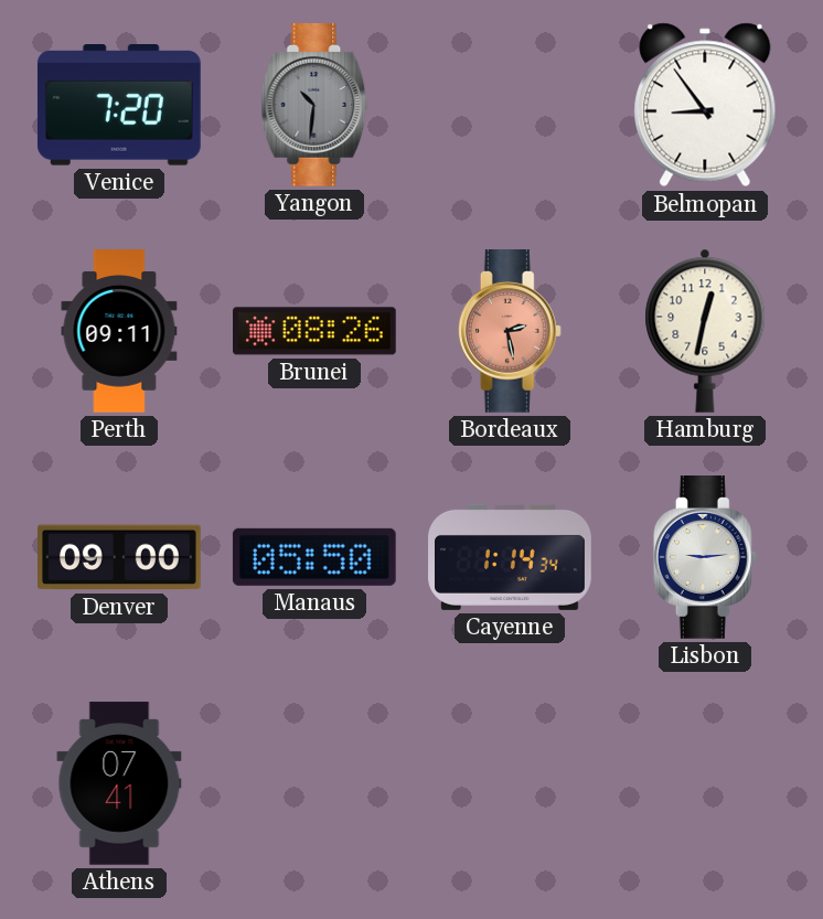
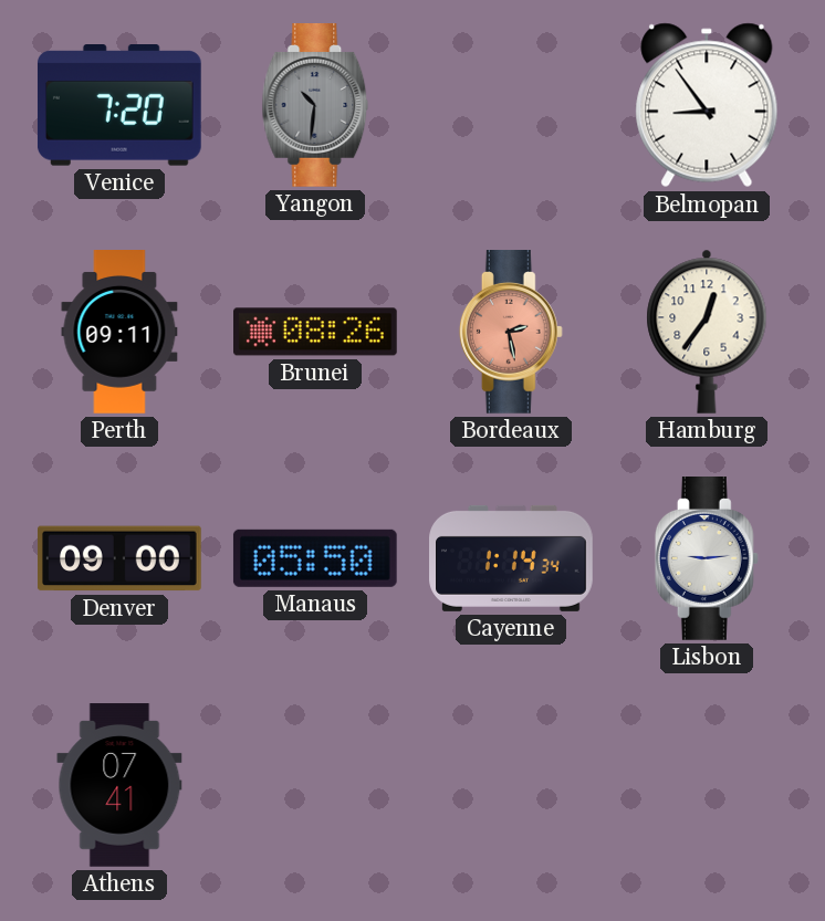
Hamburg: 12:32 -> 12:36 (707, 332)
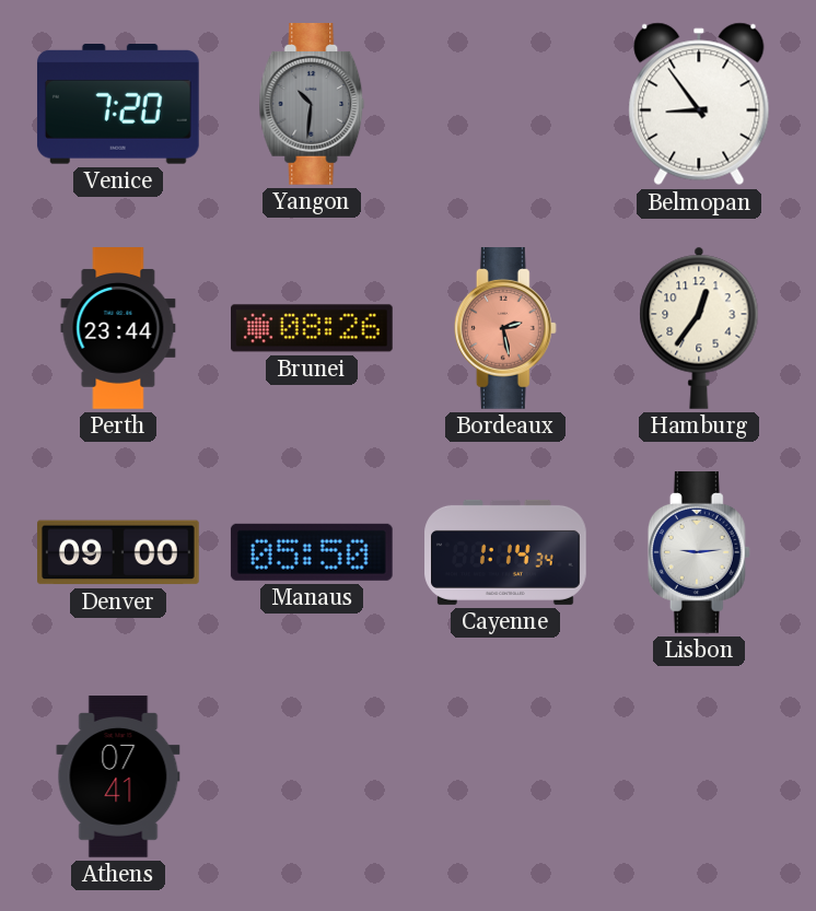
Perth: 09:11 -> 23:44 (118, 328)
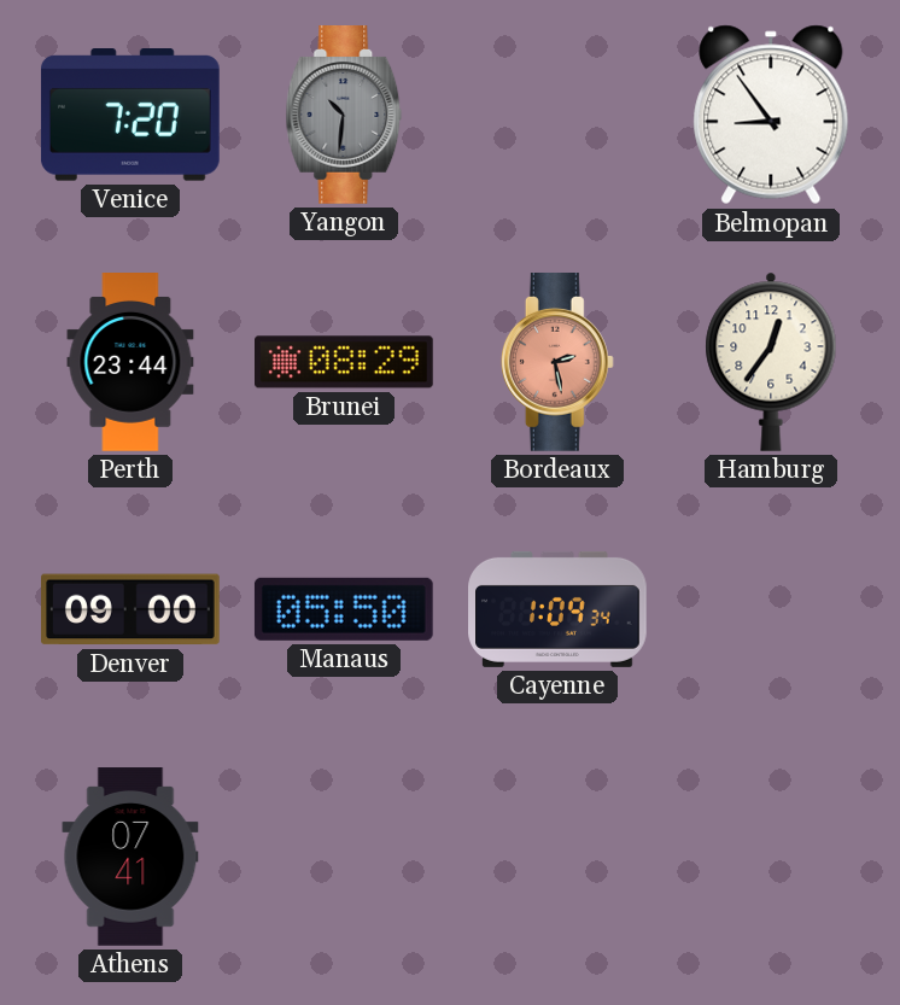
Brunei: 08:26 -> 08:29 (345, 362)
Cayenne: 1:14 -> 1:09 (557, 609)
Lisbon: 9:14 -> none (699, 553)
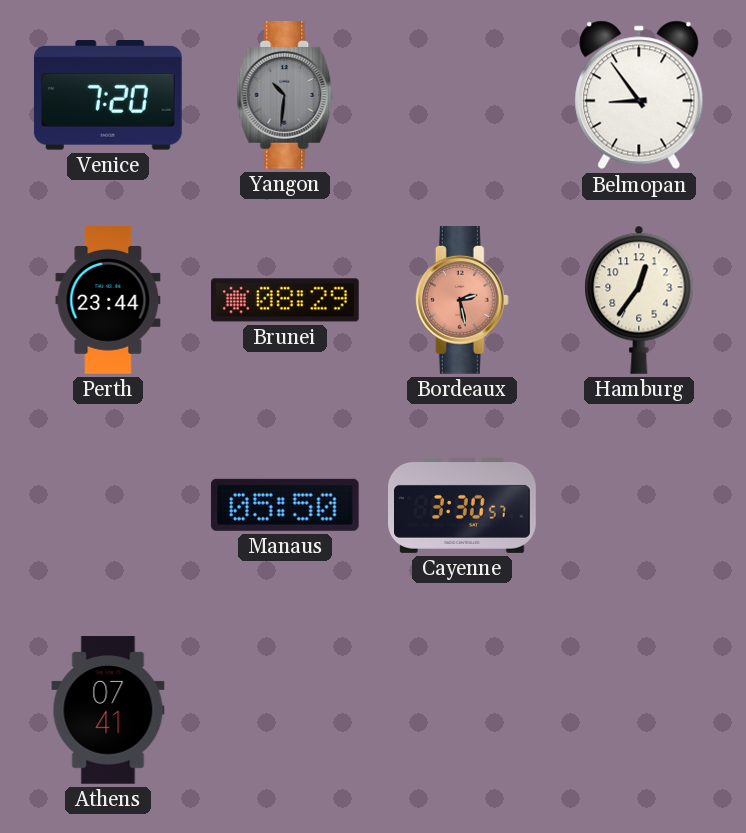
Denver: 09:00 -> none (132, 609)
Cayenne: 1:09 -> 3:30 (462, 505)
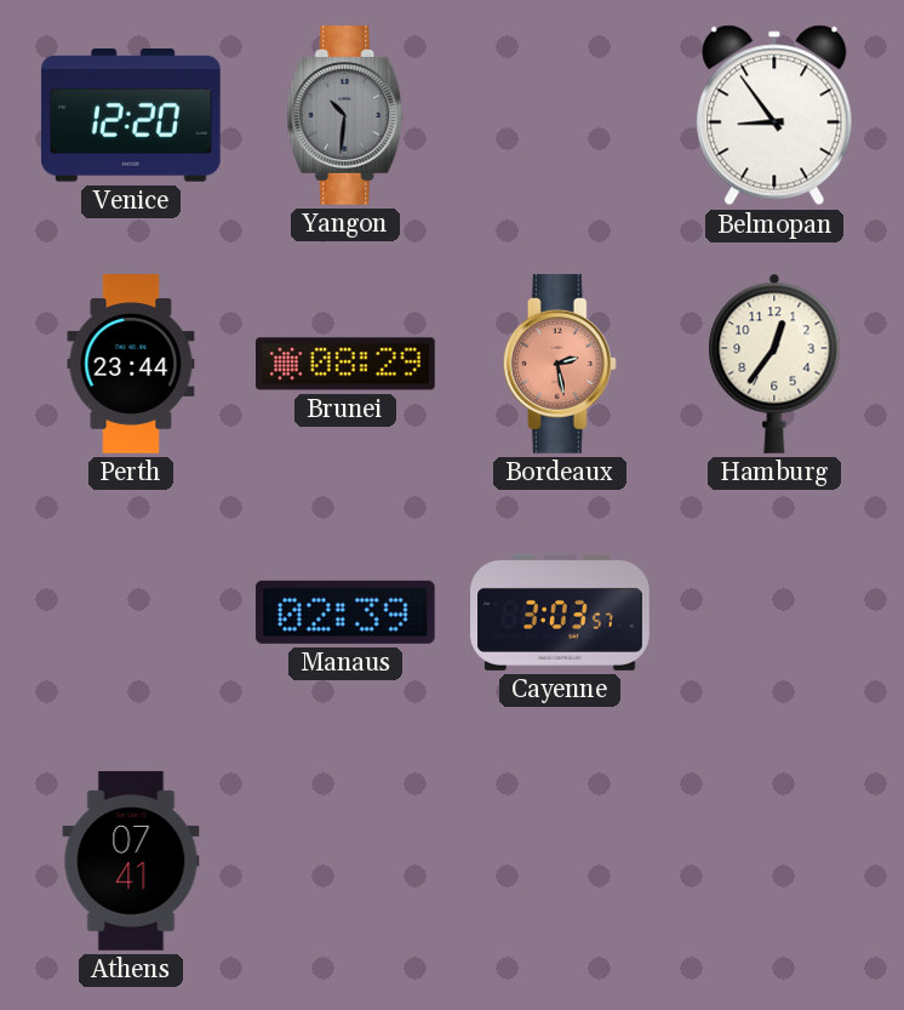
Venice: 7:20 -> 12:20 (131, 115)
Manaus: 05:50 -> 02:39 (345, 612)
Cayenne: 3:30 -> 3:03 (560, 612)
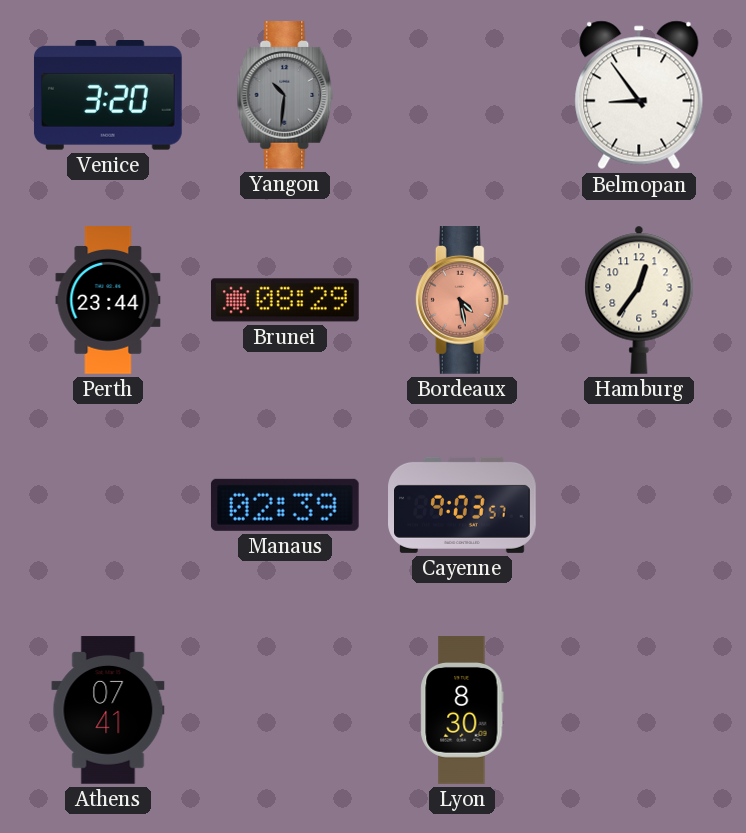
Venice: 12:20 -> 3:20 (108, 95)
Bordeaux: 2:28 -> 4:28 (462, 301)
Cayenne: 3:03 -> 9:03 (462, 505)
Lyon: none -> 8:30 (462, 710)
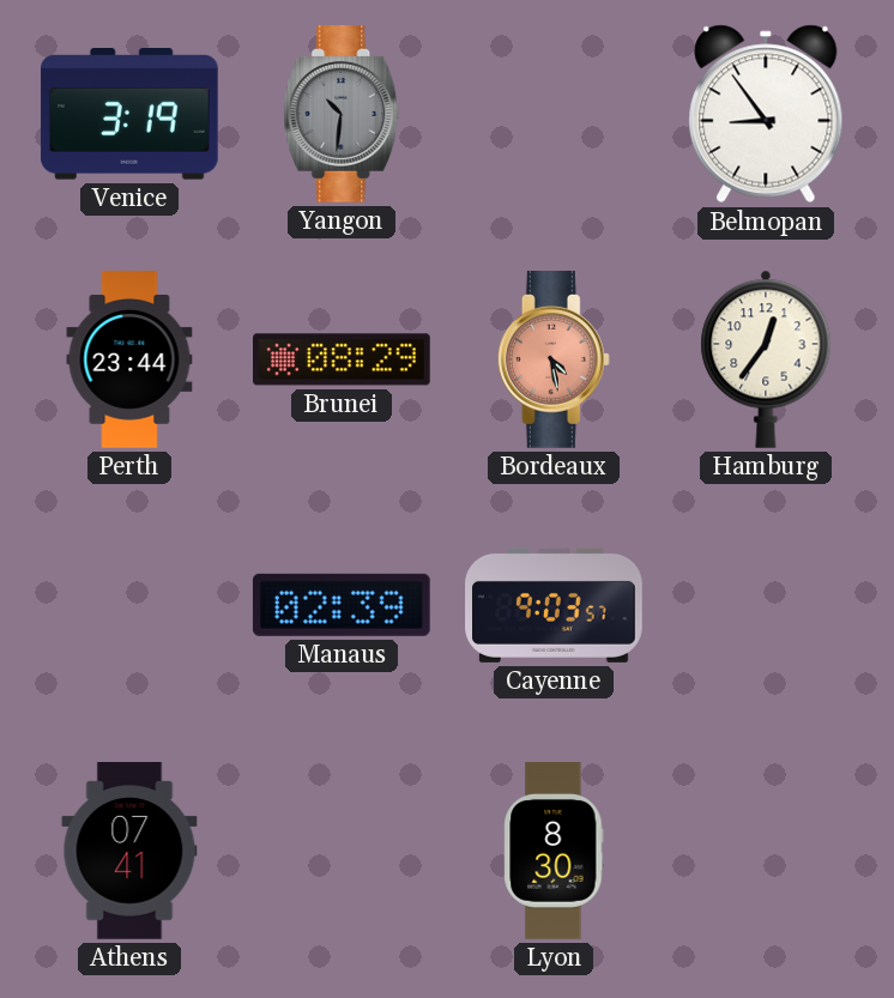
Venice: 3:20 -> 3:19 (129, 114)
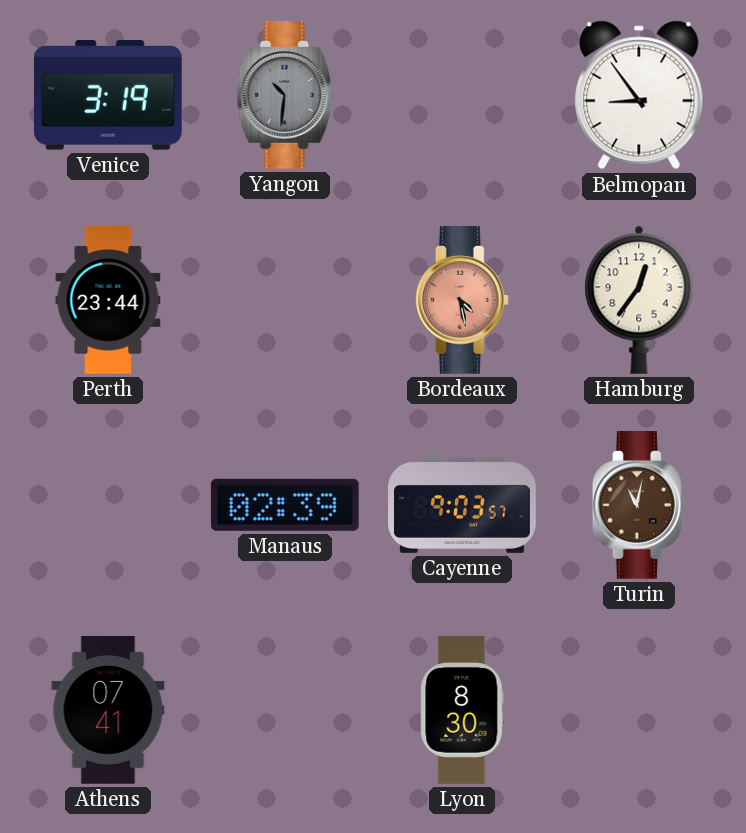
Brunei: 08:29 -> none (343, 359)
Turin: none -> 11:02 (639, 506)
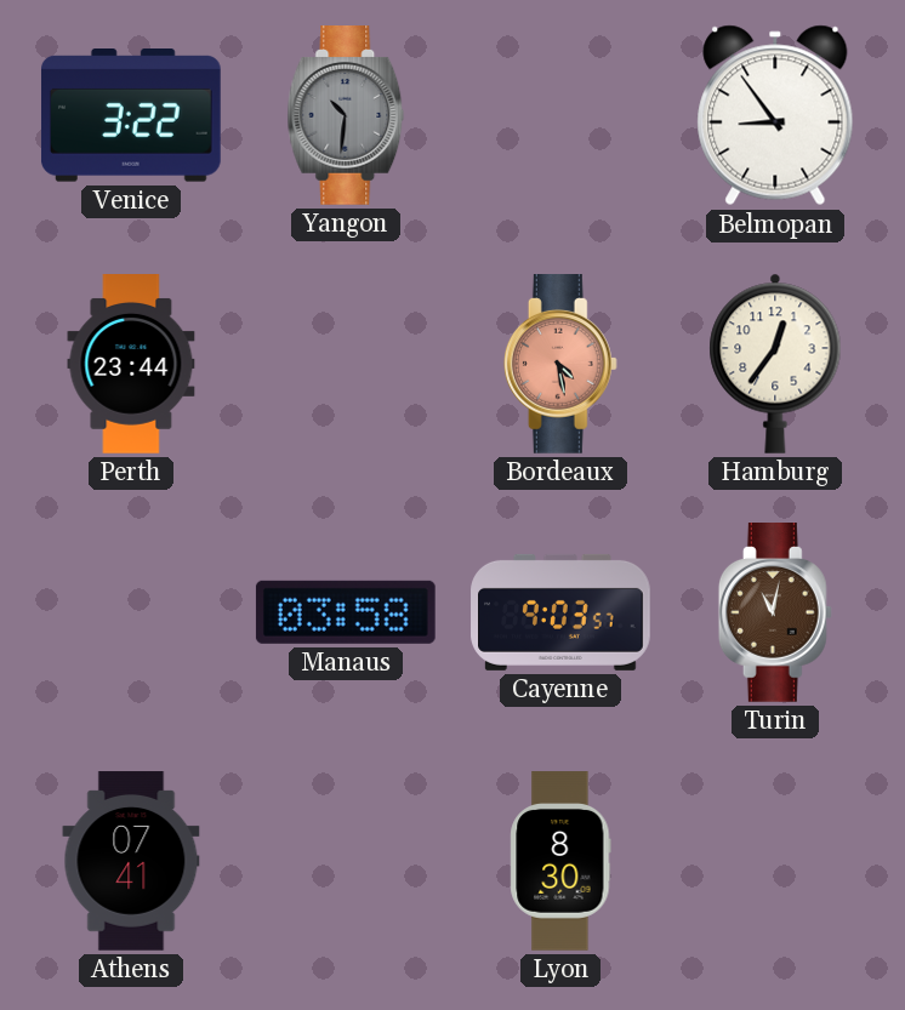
Venice: 3:19 -> 3:22 (131, 115)
Manaus: 02:39 -> 03:58 (346, 612)
